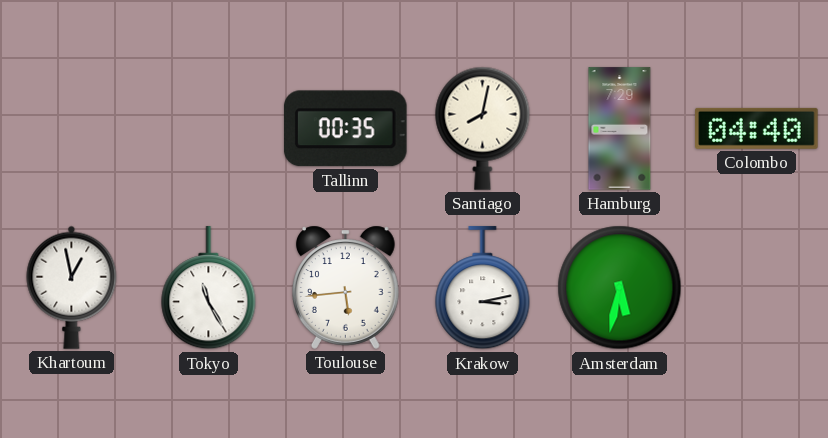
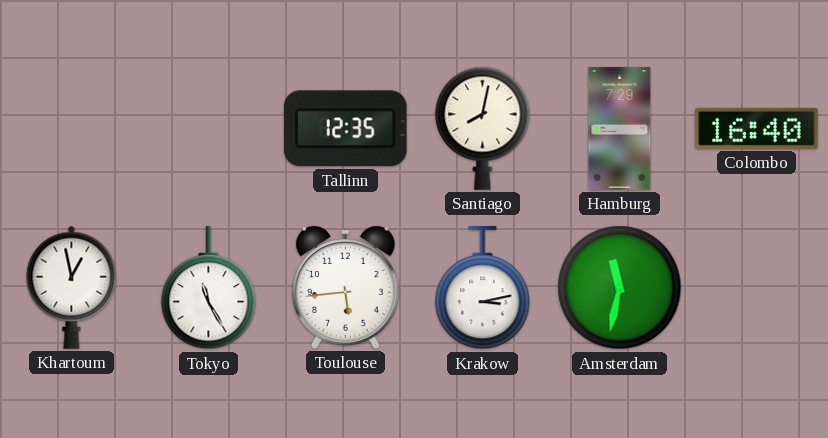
Tallinn: 00:35 -> 12:35 (345, 129)
Colombo: 04:40 -> 16:40 (757, 128)
Amsterdam: 5:32 -> 11:32 (620, 288)
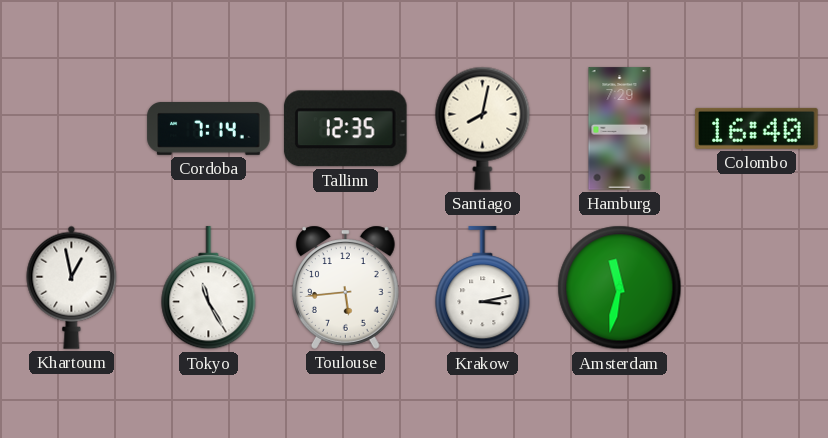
Cordoba: none -> 7:14 (209, 128)
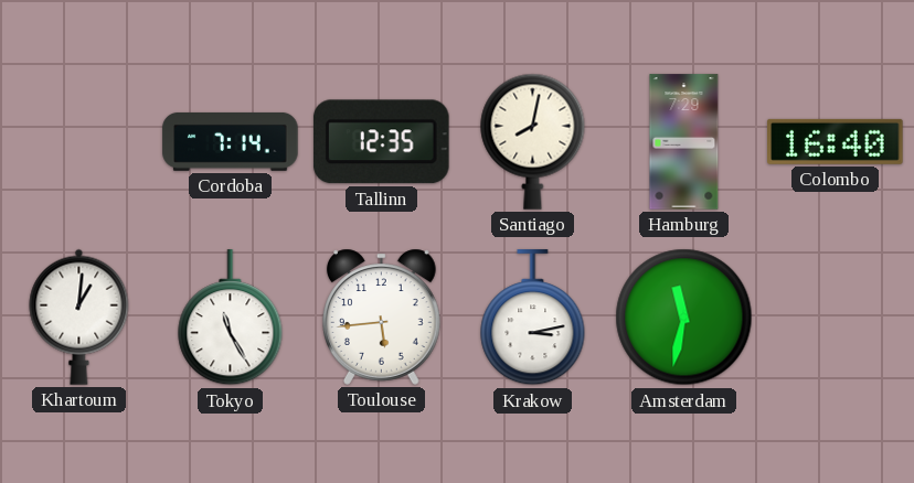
Khartoum: 12:58 -> 1:01 (79, 316)
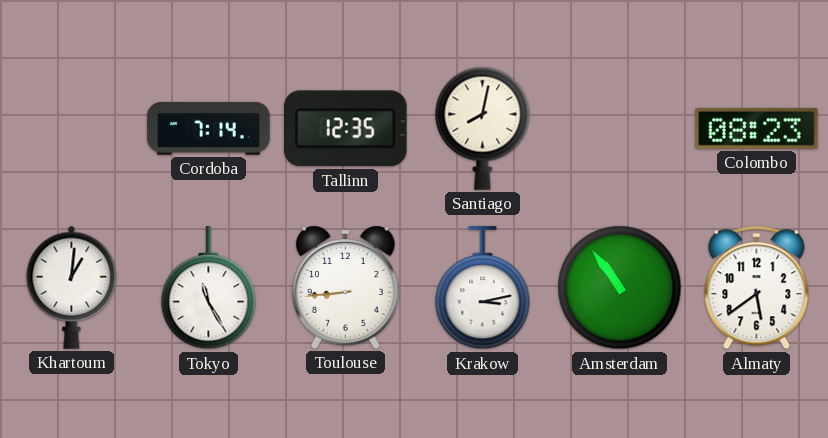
Hamburg: 7:29 -> none (684, 142)
Colombo: 16:40 -> 08:23 (757, 128)
Toulouse: 5:44 -> 8:44 (346, 287)
Amsterdam: 11:32 -> 10:54 (620, 288)
Almaty: none -> 5:39 (757, 288)
